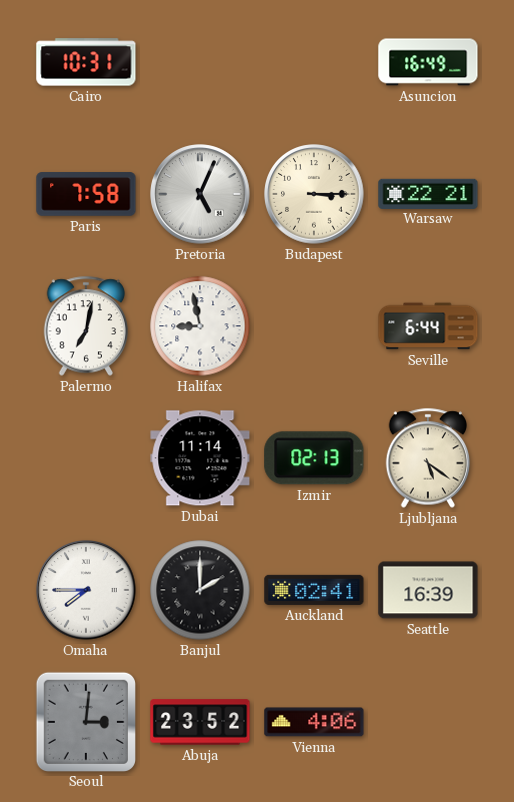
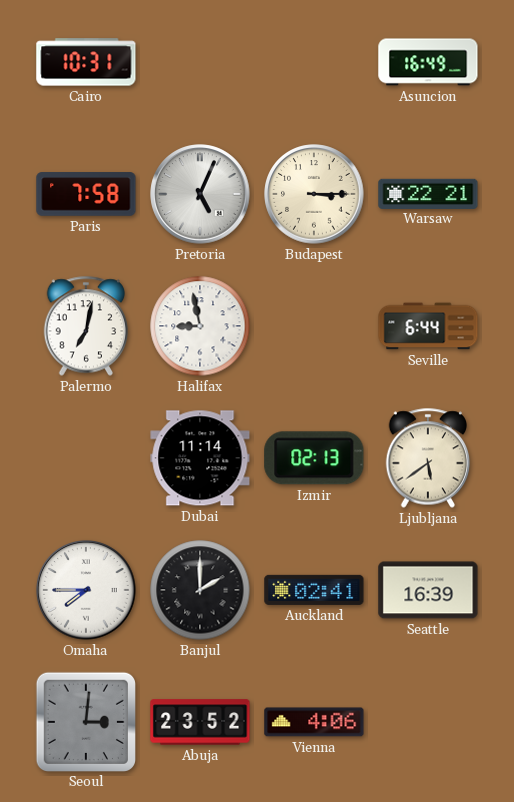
Ljubljana: 5:21 -> 5:39 (428, 458)
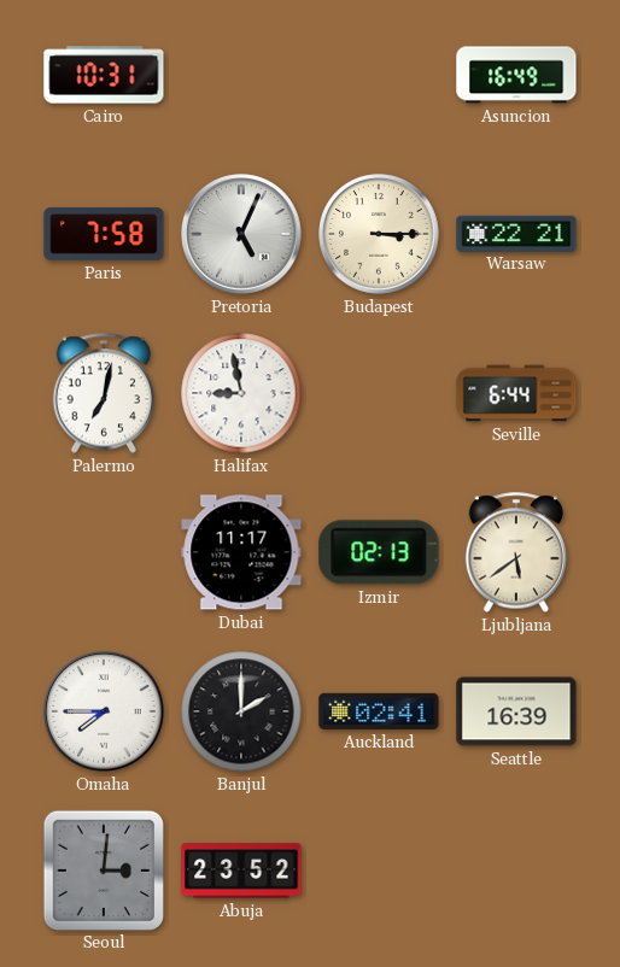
Dubai: 11:14 -> 11:17 (241, 552)
Vienna: 4:06 -> none (314, 722)
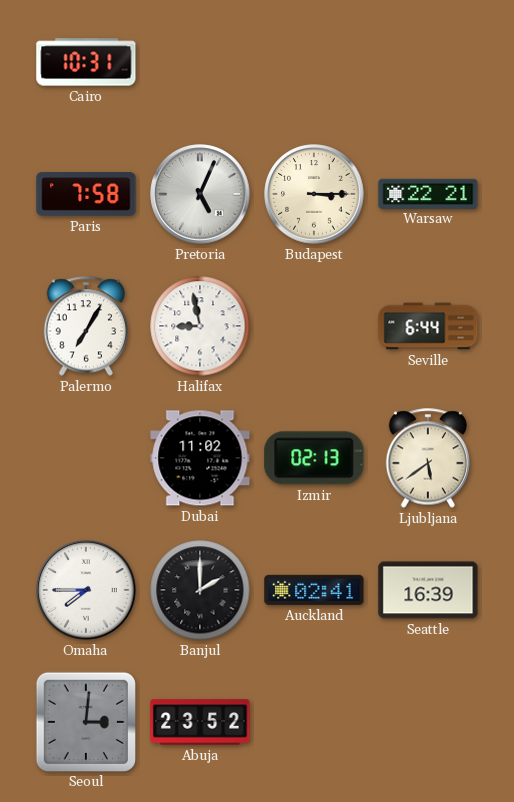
Asuncion: 16:49 -> none (516, 75)
Palermo: 7:02 -> 7:05 (86, 326)
Dubai: 11:17 -> 11:02 (200, 458)
